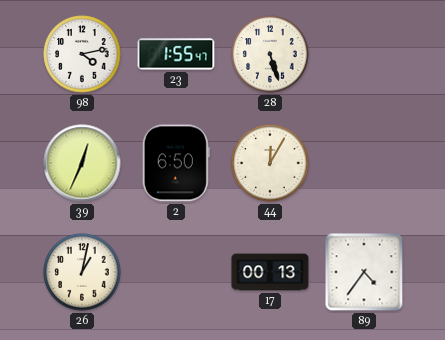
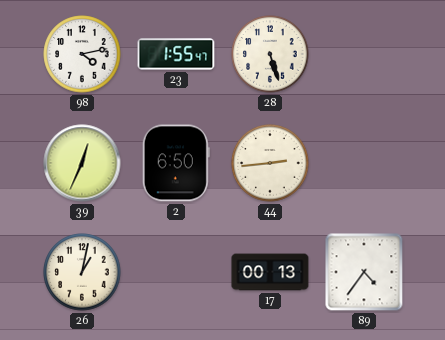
44: 12:05 -> 2:44 (270, 163)
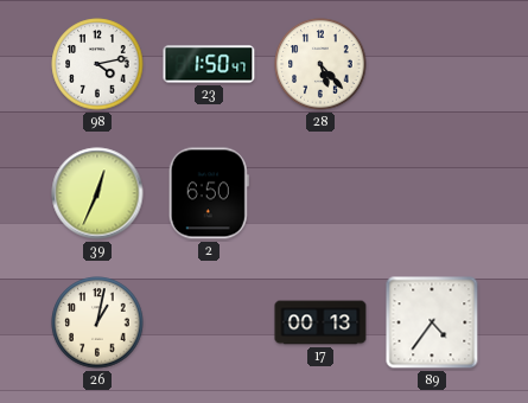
23: 1:55 -> 1:50 (209, 64)
28: 5:27 -> 5:23 (320, 64)
44: 2:44 -> none (270, 163)
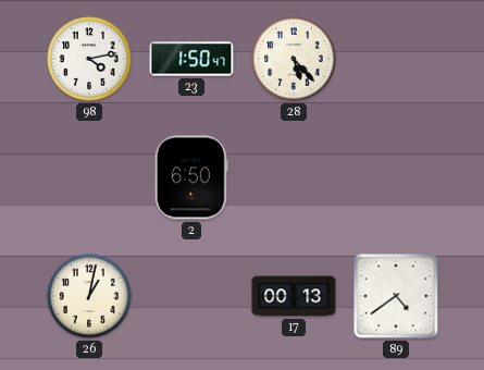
39: 12:34 -> none (97, 193)
89: 4:36 -> 4:39 (396, 296)
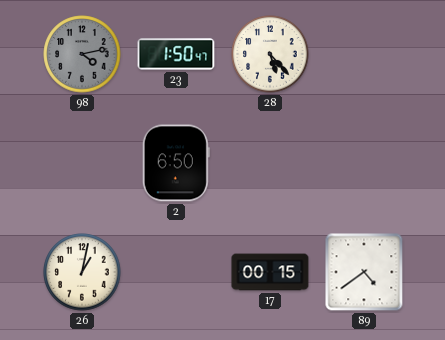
98 dial: white -> grey (82, 54)
17: 00:13 -> 00:15 (270, 272)
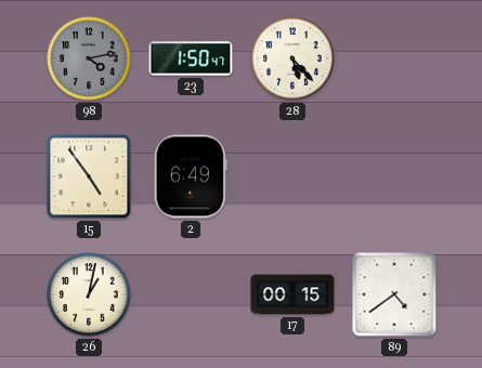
15: none -> 4:54 (89, 176)
2: 6:50 -> 6:49 (191, 176)
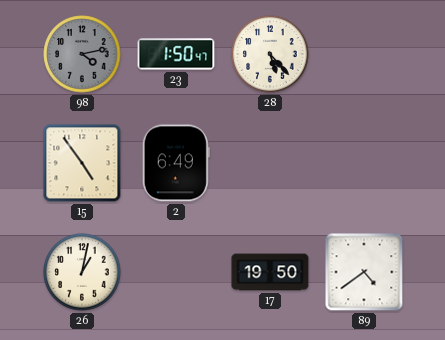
17: 00:15 -> 19:50 (270, 272)
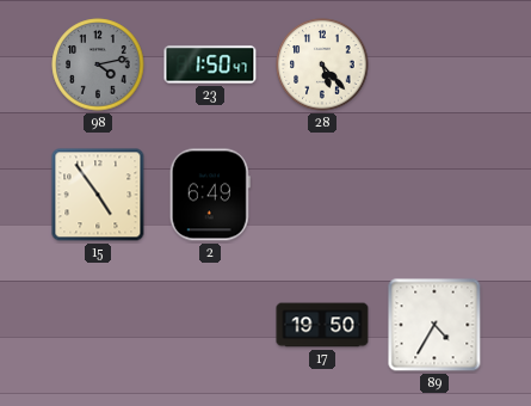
26: 1:02 -> none (82, 272)
89: 4:39 -> 4:35 (434, 325)
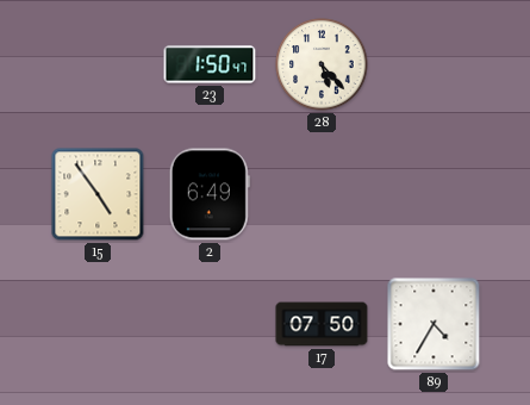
98: 4:13 -> none (98, 64)
17: 19:50 -> 07:50 (322, 324)
